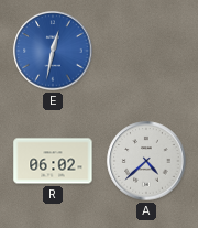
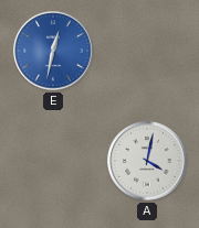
R: 06:02 -> none (53, 161)
A: 4:38 -> 4:02 (147, 161)
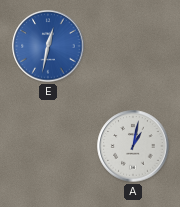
A: 4:02 -> 1:02 (133, 146)
